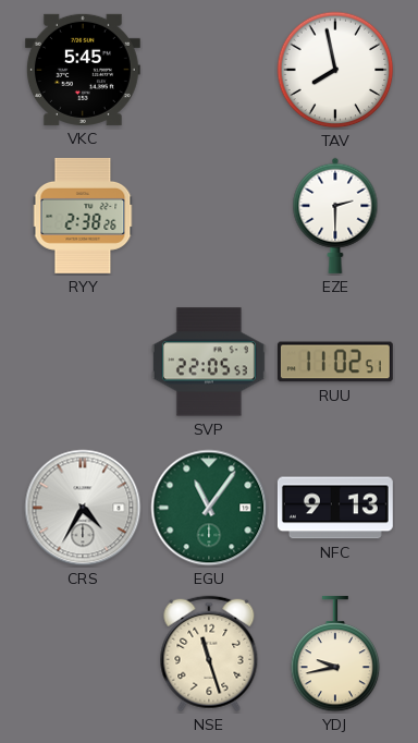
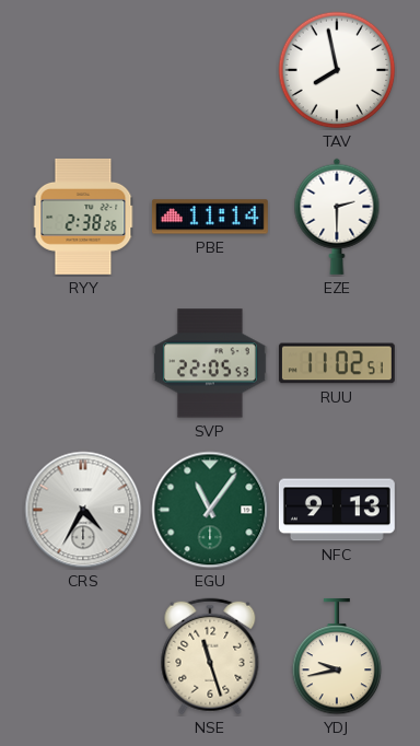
VKC: 5:45 -> none (83, 70)
PBE: none -> 11:14 (210, 217)
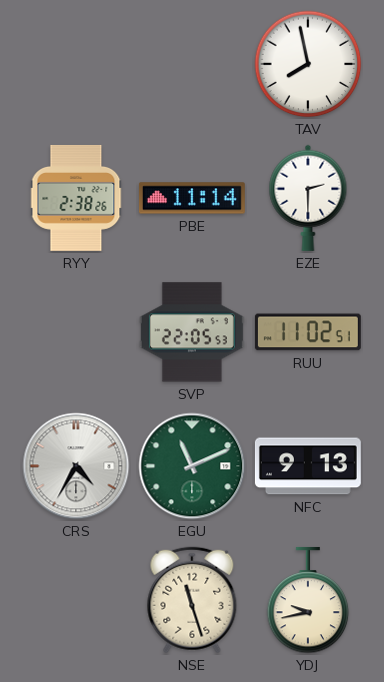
EGU: 11:06 -> 11:11 (192, 466)
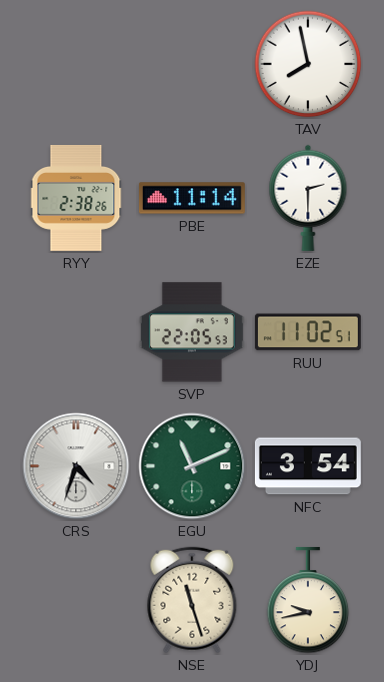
CRS: 4:35 -> 4:33 (76, 466)
NFC: 9:13 -> 3:54 (308, 466)
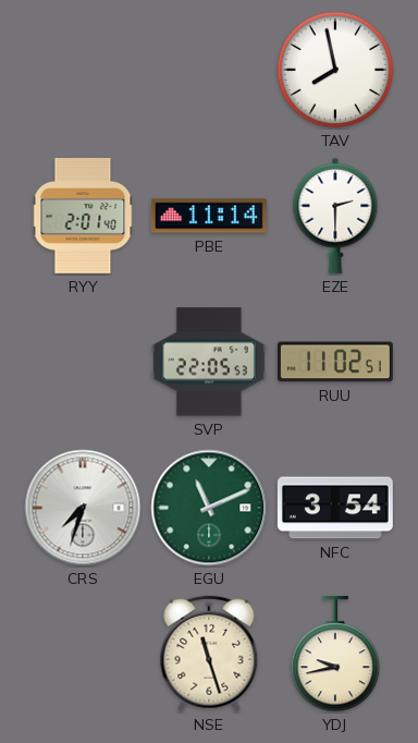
RYY: 2:38 -> 2:01 (83, 216)
CRS: 4:33 -> 7:33 (83, 508)
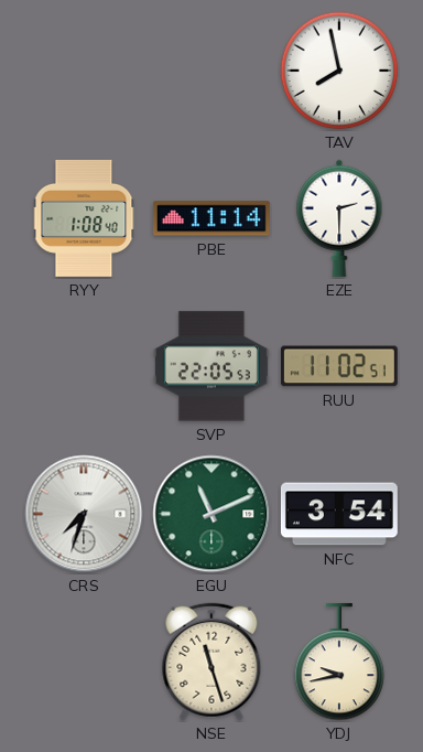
RYY: 2:01 -> 1:08 (84, 218)
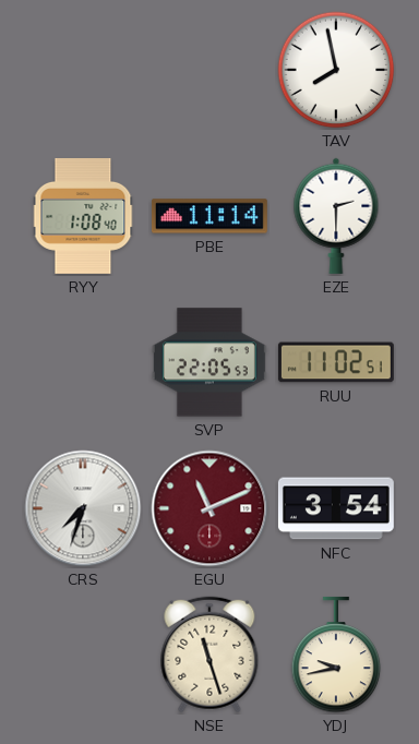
EGU dial: green -> burgundy (209, 508)
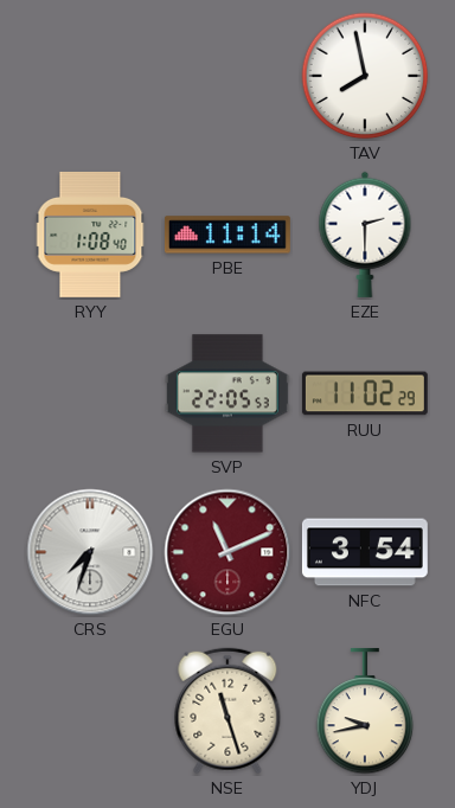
RUU: 11:02:51 -> 11:02:29 (365, 393)
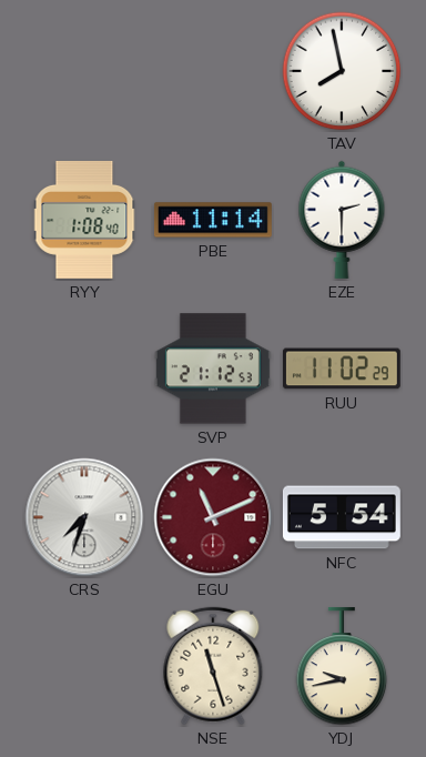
SVP: 22:05 -> 21:12 (213, 369)
NFC: 3:54 -> 5:54 (342, 517)
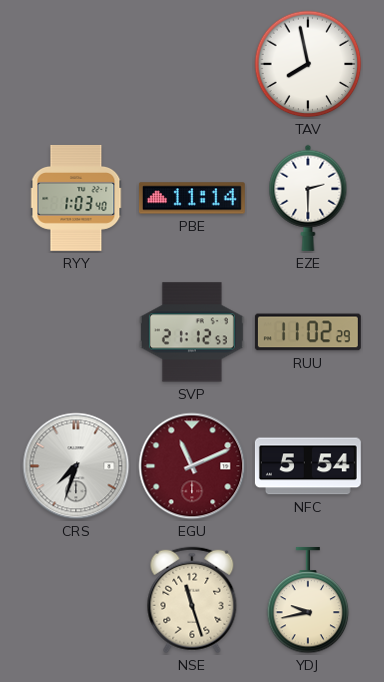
RYY: 1:08 -> 1:03 (76, 198)
